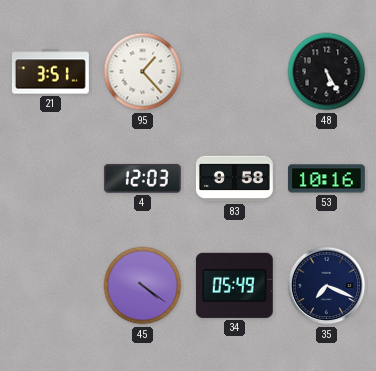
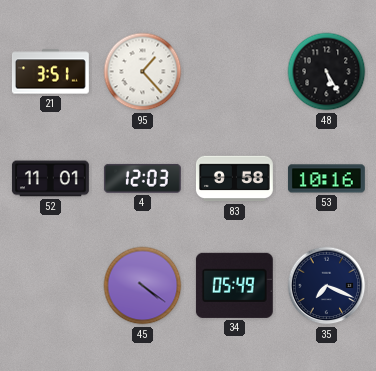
52: none -> 11:01 (50, 179)
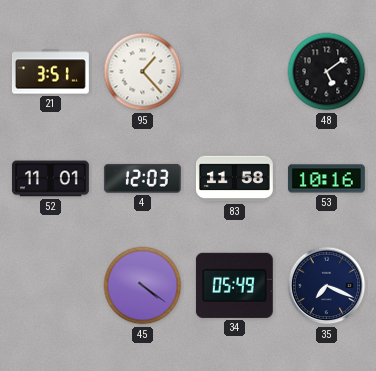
48: 5:25 -> 5:09 (327, 72)
83: 9:58 -> 11:58 (234, 179)
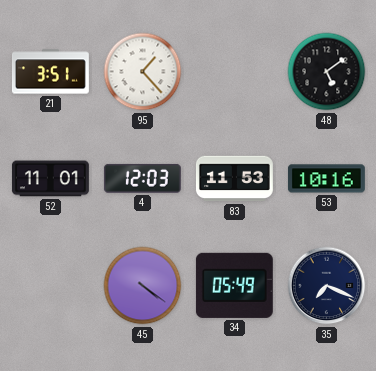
83: 11:58 -> 11:53 (234, 179)
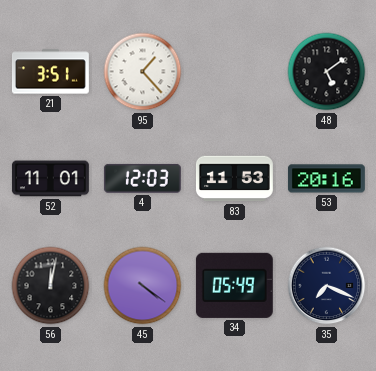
53: 10:16 -> 20:16 (326, 179)
56: none -> 12:02 (51, 286)
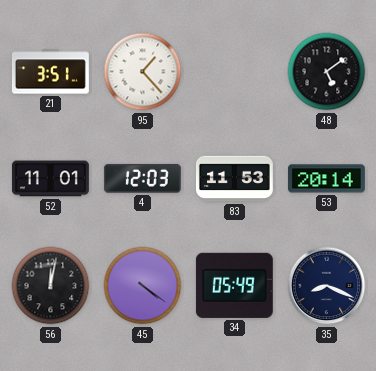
53: 20:16 -> 20:14 (326, 179)
35: 7:19 -> 8:19 (327, 286)
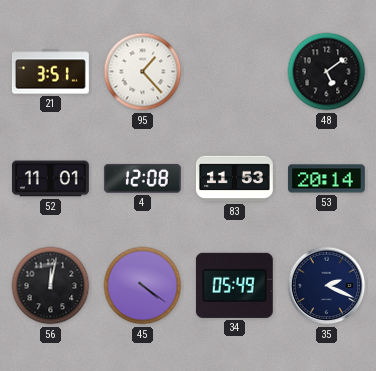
4: 12:03 -> 12:08 (142, 178)
35: 8:19 -> 2:19 (327, 286)
